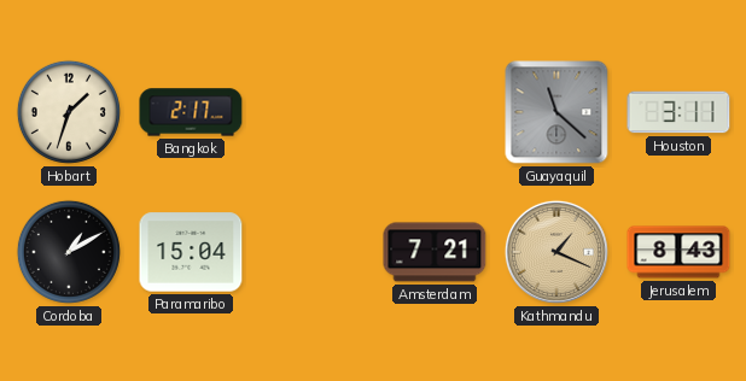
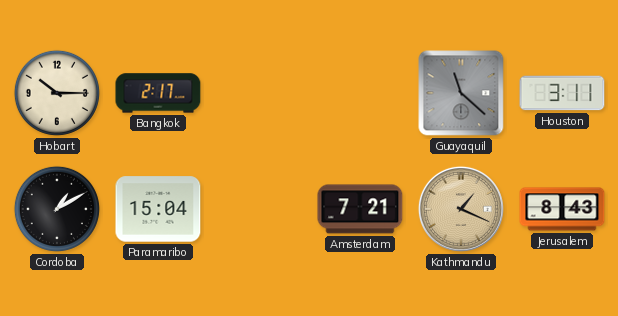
Hobart: 1:33 -> 10:15 (57, 93)
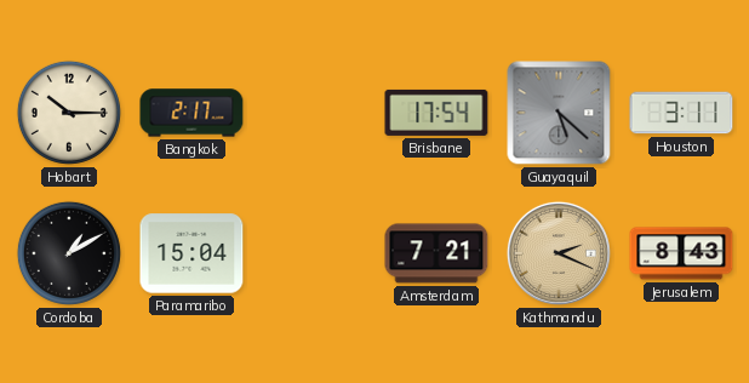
Brisbane: none -> 17:54 (436, 113)
Guayaquil: 11:22 -> 5:22 (559, 113)
Kathmandu: 1:19 -> 2:19 (559, 253)
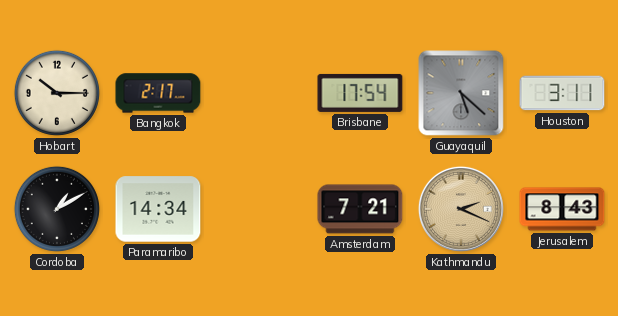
Paramaribo: 15:04 -> 14:34 (158, 209)
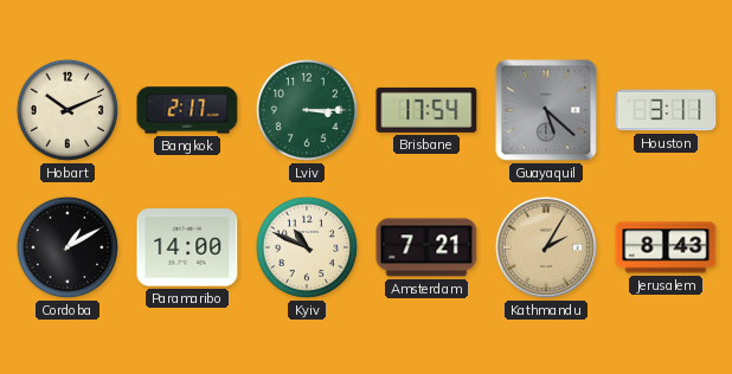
Hobart: 10:15 -> 10:11 (68, 110)
Lviv: none -> 3:15 (307, 110)
Paramaribo: 14:34 -> 14:00 (187, 247)
Kyiv: none -> 10:49 (307, 247)
Kathmandu: 2:19 -> 2:05 (546, 247)
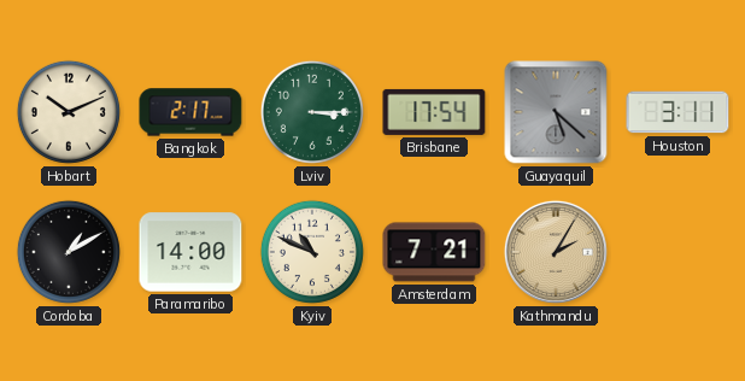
Jerusalem: 8:43 -> none (666, 247)
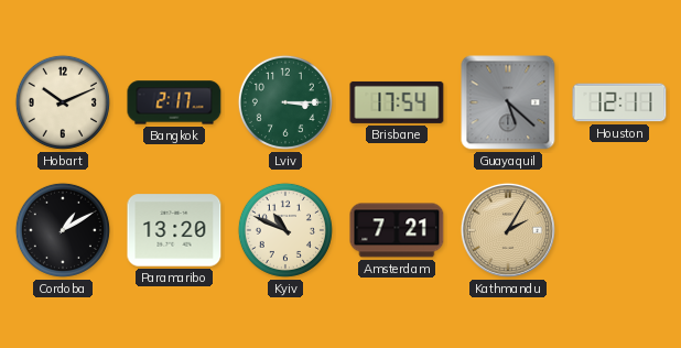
Houston: 3:11 -> 12:11 (619, 102)
Paramaribo: 14:00 -> 13:20 (174, 230)
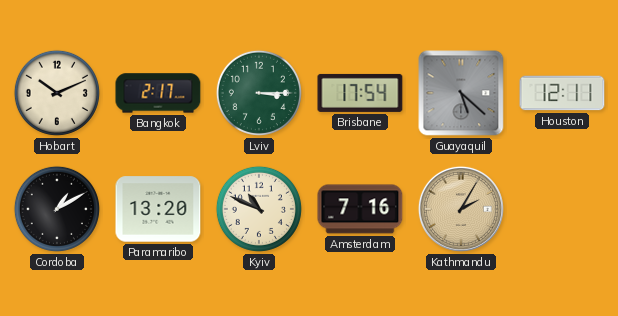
Amsterdam: 7:21 -> 7:16 (360, 209)
